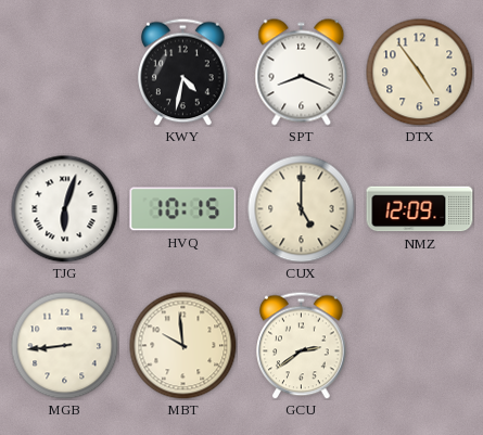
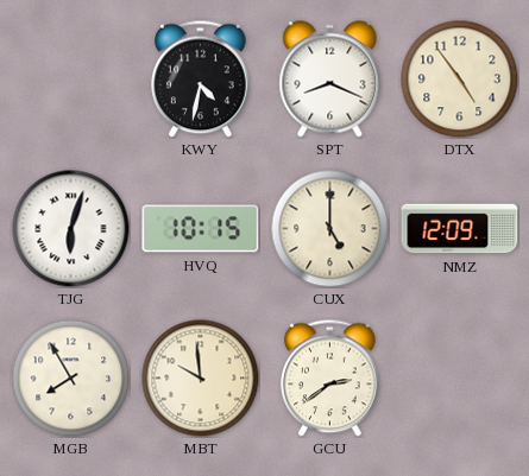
MGB: 8:44 -> 7:55 (71, 379)
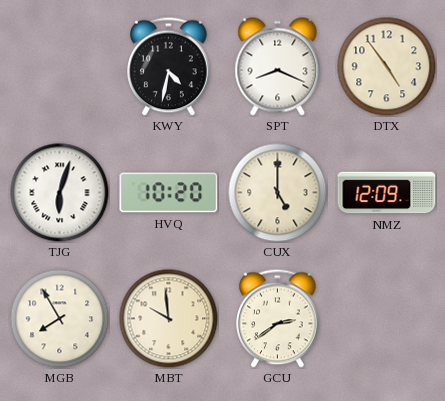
HVQ: 10:15 -> 10:20 (169, 193)
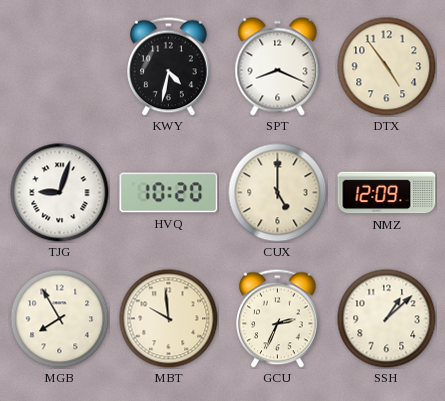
TJG: 6:03 -> 9:03 (60, 193)
GCU: 2:39 -> 2:34 (278, 318)
SSH: none -> 1:08 (387, 319)
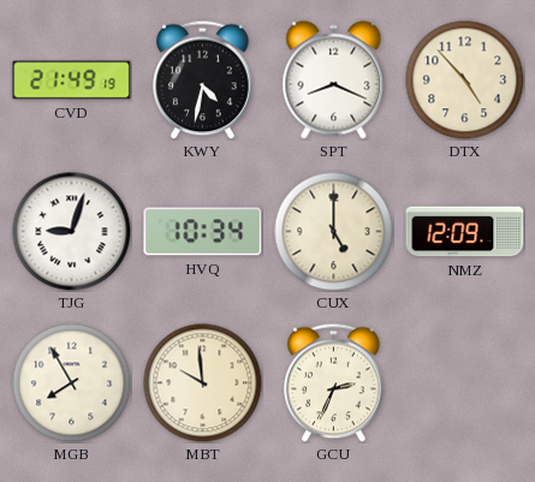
CVD: none -> 21:49 (72, 81)
DTX: 4:54 -> 4:53 (465, 81)
HVQ: 10:20 -> 10:34 (203, 232)
SSH: 1:08 -> none (387, 319)
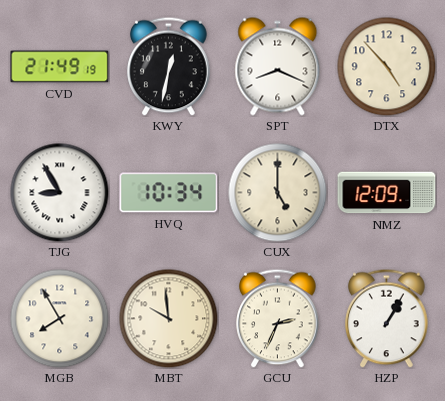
KWY: 4:32 -> 12:32 (169, 66)
TJG: 9:03 -> 8:55 (60, 193)
HZP: none -> 1:05 (387, 318)
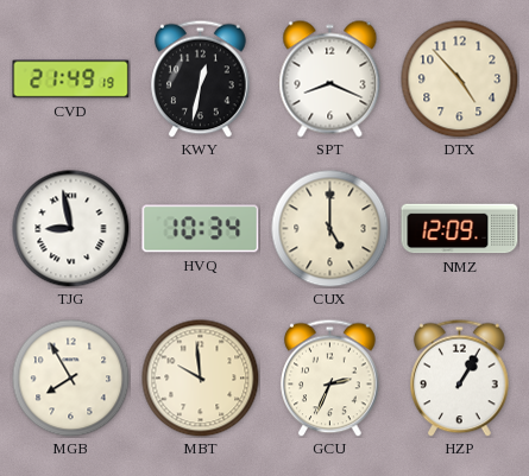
TJG: 8:55 -> 8:58 (71, 229)
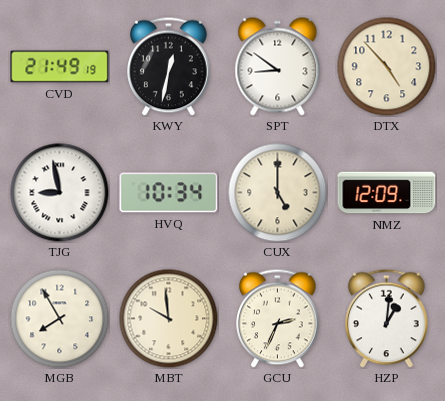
SPT: 8:19 -> 8:51 (278, 67)
HZP: 1:05 -> 1:01 (387, 318)
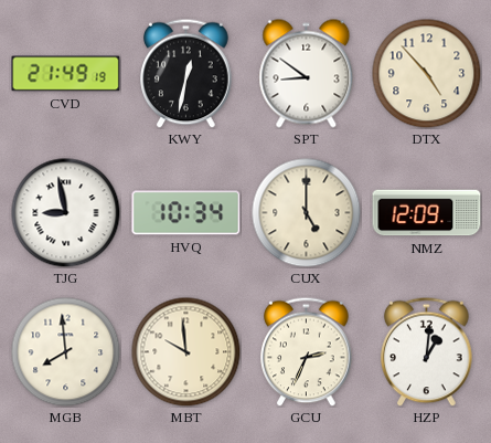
MGB: 7:55 -> 7:59 (66, 352)
